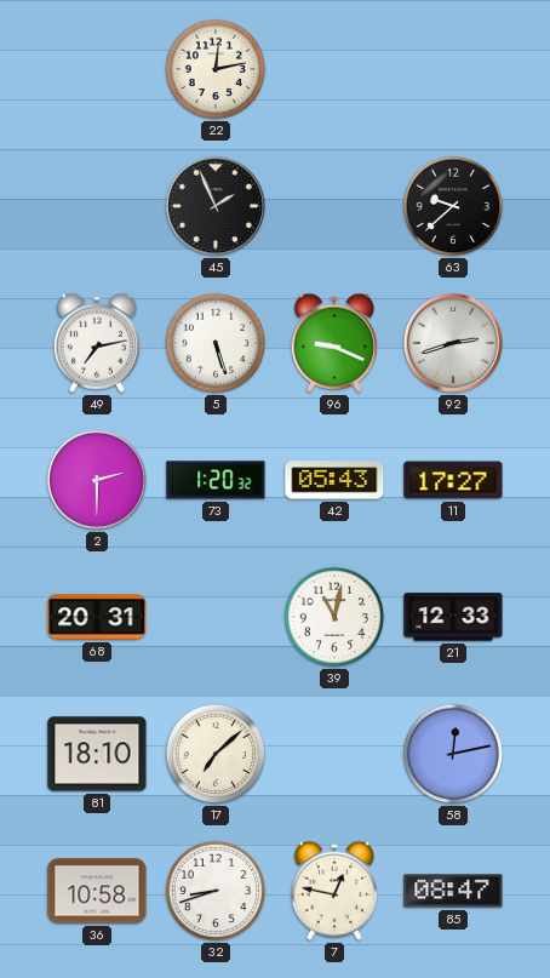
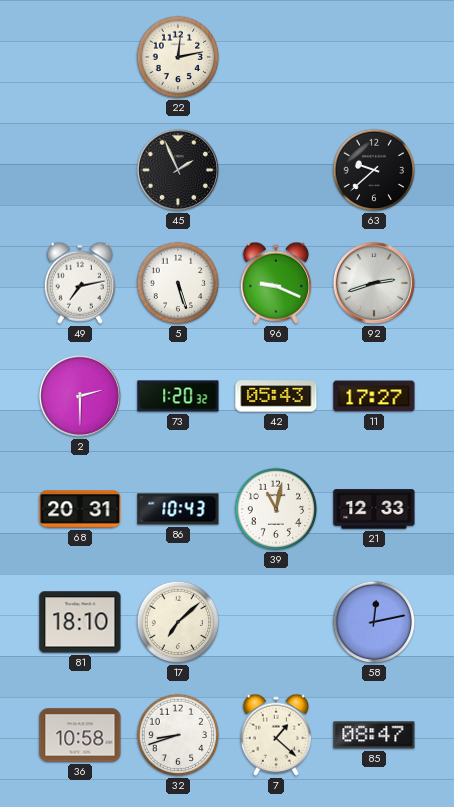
86: none -> 10:43 (178, 509)
7: 12:47 -> 1:22 (275, 735)
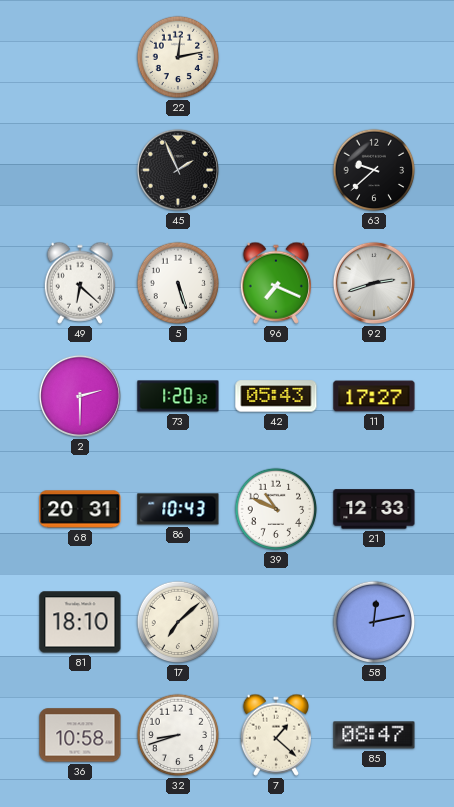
49: 7:13 -> 6:22 (79, 283)
96: 9:19 -> 7:19 (275, 283)
39: 11:02 -> 10:49 (276, 509)
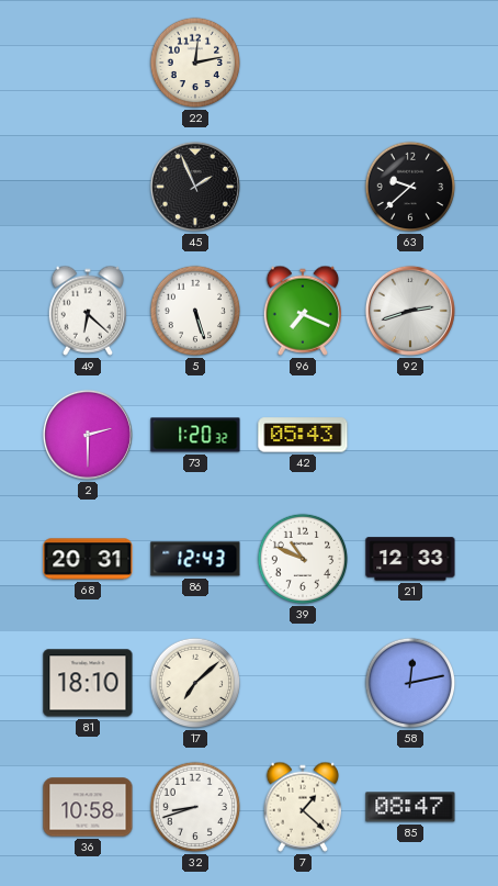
11: 17:27 -> none (374, 396)
86: 10:43 -> 12:43 (195, 559)
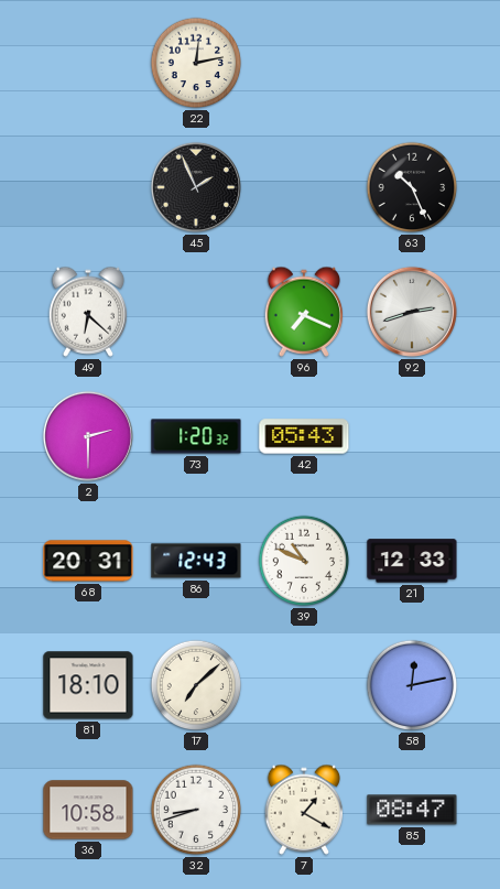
63: 9:38 -> 10:26 (412, 187)
5: 5:27 -> none (195, 311)
7: 1:22 -> 1:20 (303, 810)
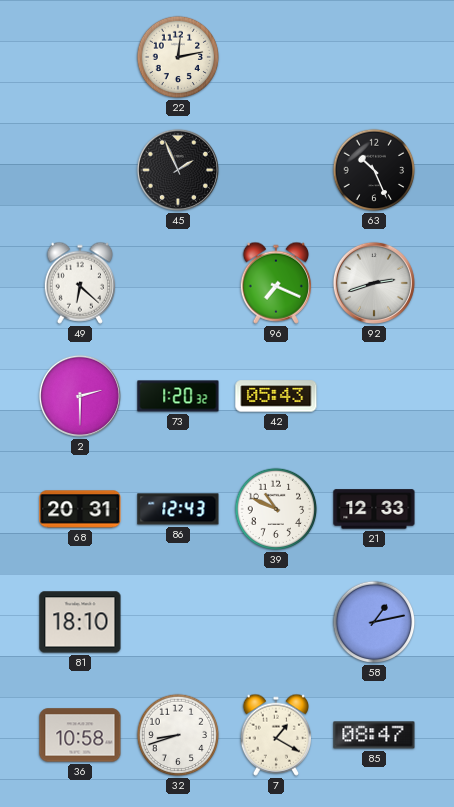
17: 7:08 -> none (196, 685)
58: 12:13 -> 1:13 (374, 622)
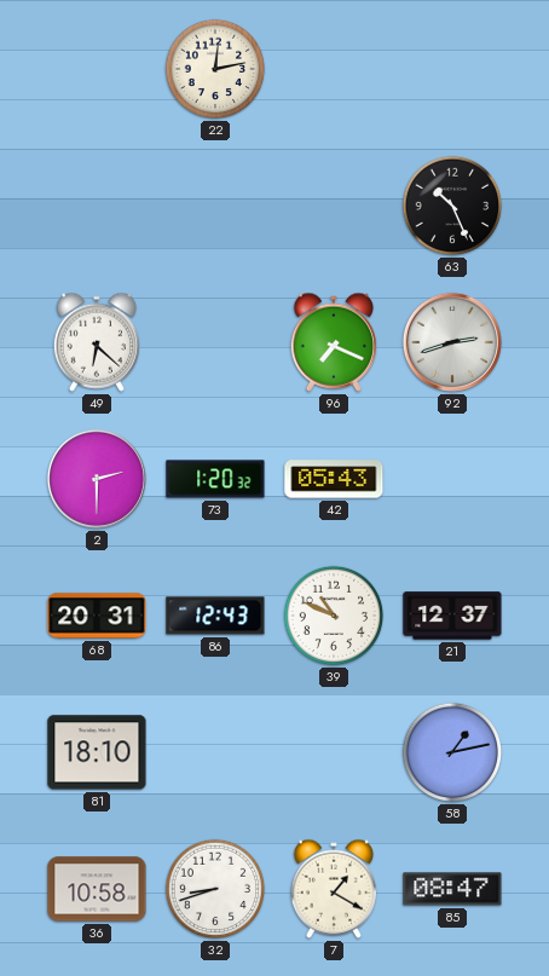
45: 1:56 -> none (178, 170)
21: 12:33 -> 12:37 (452, 616)
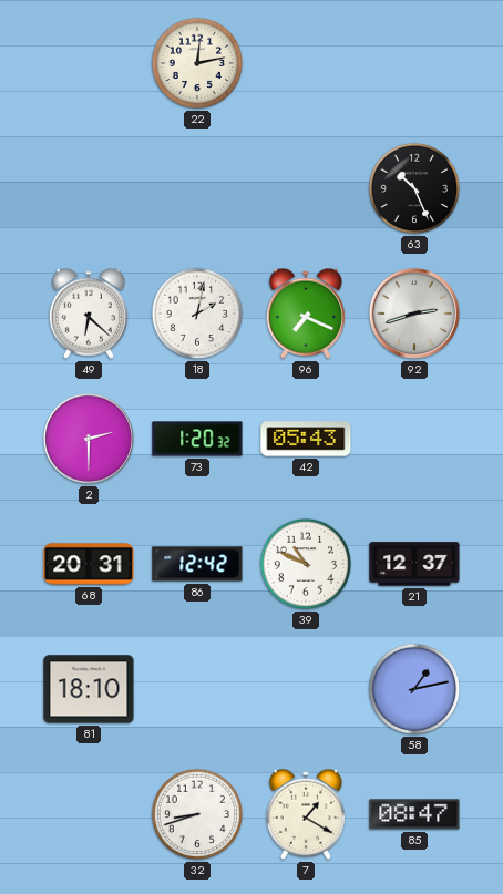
18: none -> 2:02 (197, 314)
86: 12:43 -> 12:42 (197, 564)
36: 10:58 -> none (97, 889)
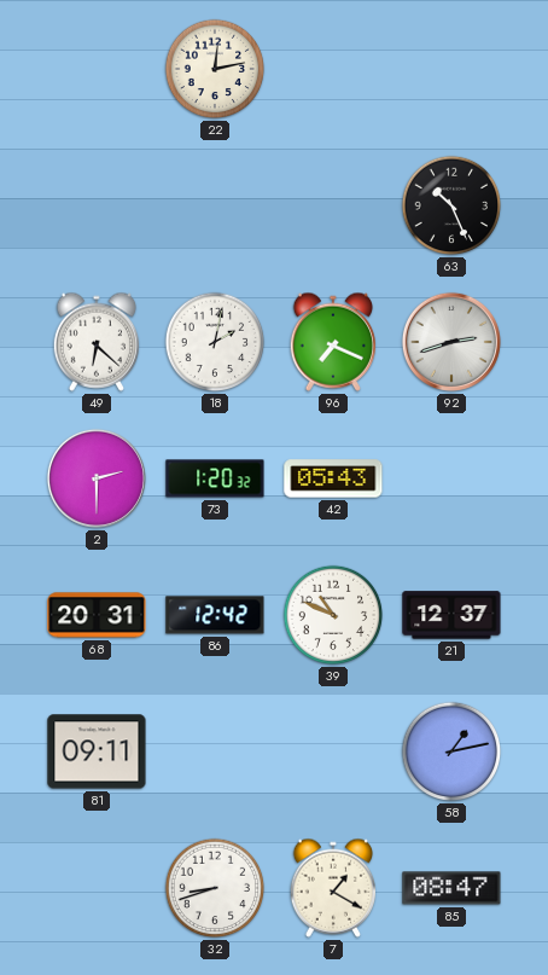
81: 18:10 -> 09:11 (97, 751)
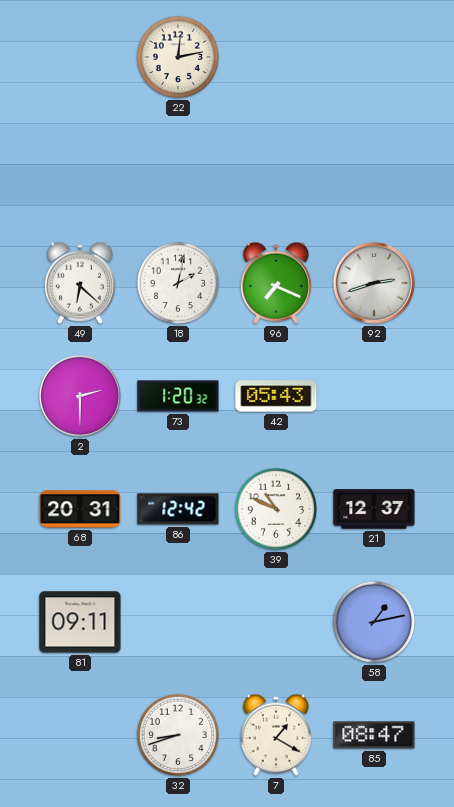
63: 10:26 -> none (451, 205)
